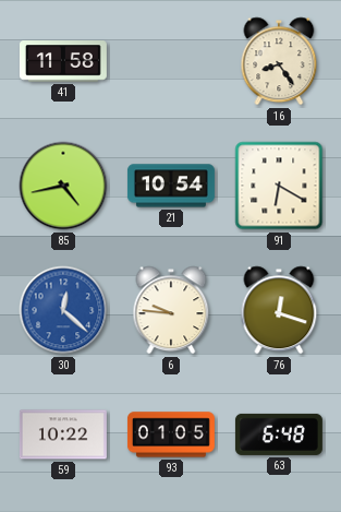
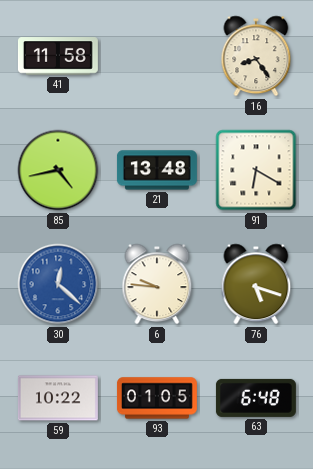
21: 10:54 -> 13:48 (157, 170)
76: 12:18 -> 5:18 (256, 284)
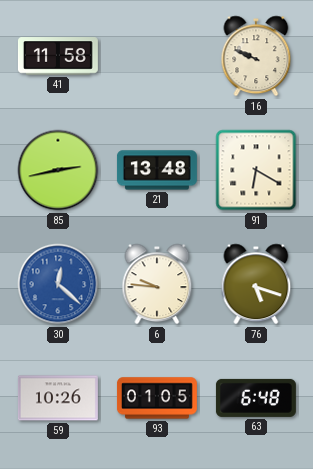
16: 8:24 -> 9:49 (256, 56)
85: 4:43 -> 2:43 (58, 170)
59: 10:22 -> 10:26 (58, 398)
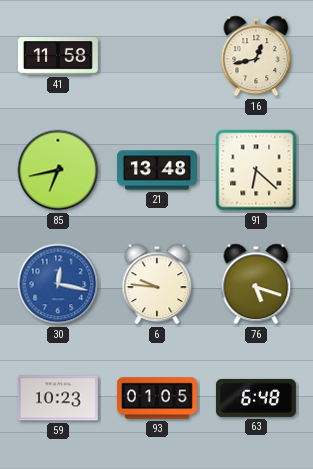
16: 9:49 -> 12:43 (256, 56)
85: 2:43 -> 6:43 (58, 170)
91: 6:20 -> 6:22 (256, 170)
30: 12:22 -> 12:17 (58, 284)
59: 10:26 -> 10:23 (58, 398)
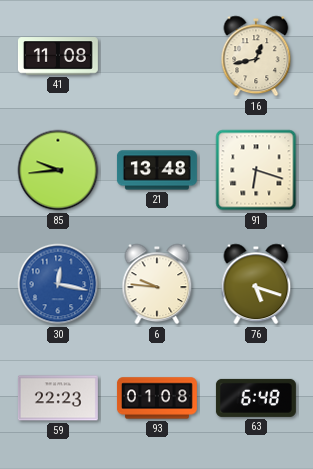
41: 11:58 -> 11:08 (58, 56)
85: 6:43 -> 9:44 (58, 170)
91: 6:22 -> 6:18 (256, 170)
59: 10:23 -> 22:23 (58, 398)
93: 01:05 -> 01:08 (157, 398)
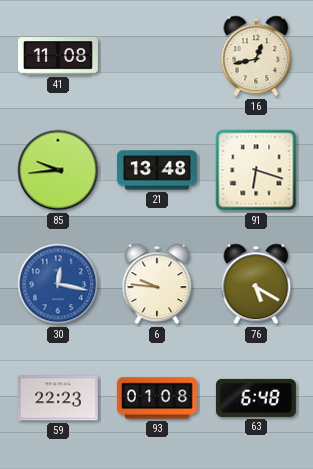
76: 5:18 -> 5:20 (256, 284)
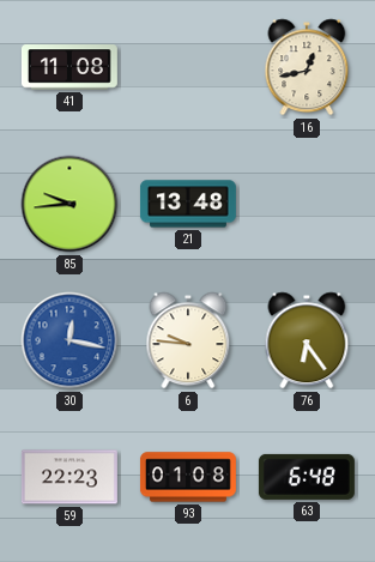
91: 6:18 -> none (256, 170)
76: 5:20 -> 6:24 (307, 340)
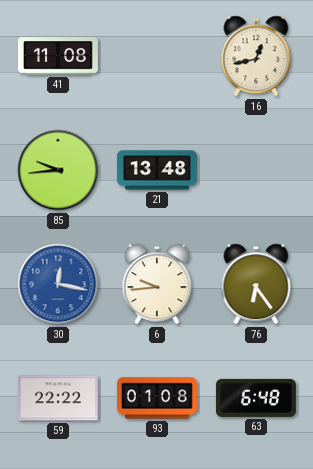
6: 9:46 -> 9:44 (157, 284)
59: 22:23 -> 22:22 (58, 398)
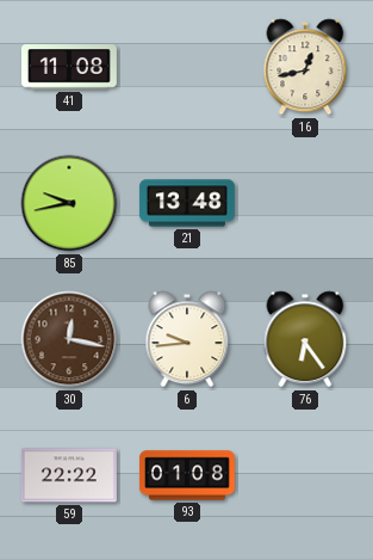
85: 9:44 -> 9:43 (69, 203)
30 dial: blue -> brown (69, 339)
63: 6:48 -> none (256, 398)
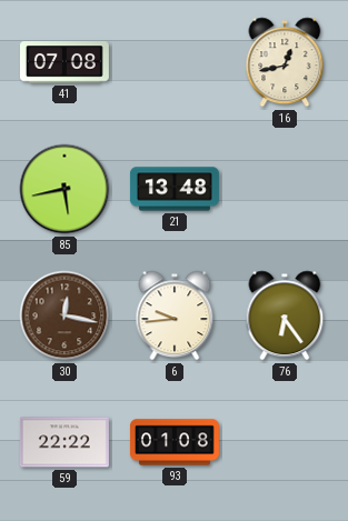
41: 11:08 -> 07:08 (64, 62)
85: 9:43 -> 5:43 (64, 189)
